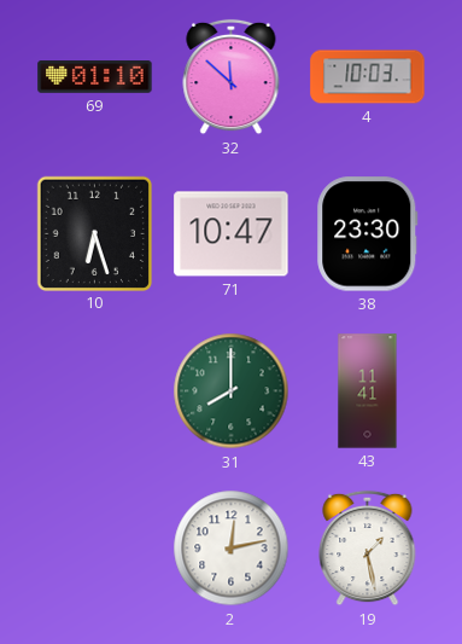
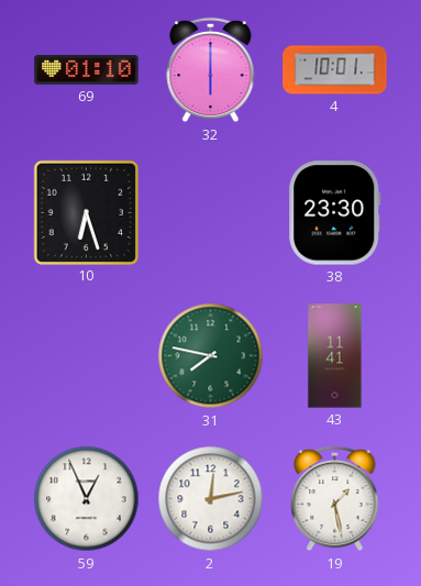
32: 11:52 -> 6:00 (211, 70)
4: 10:03 -> 10:01 (335, 70)
71: 10:47 -> none (232, 234)
31: 8:00 -> 7:47 (211, 356)
59: none -> 12:56 (87, 499)
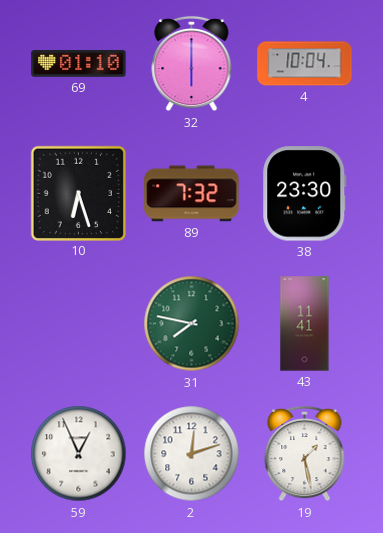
4: 10:01 -> 10:04 (305, 64)
89: none -> 7:32 (192, 194)
2: 12:13 -> 12:12 (192, 454)
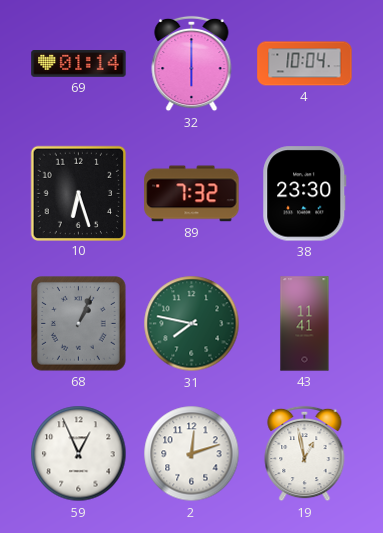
69: 01:10 -> 01:14 (79, 64)
68: none -> 1:04 (79, 324)
19: 1:28 -> 12:58 (305, 454)
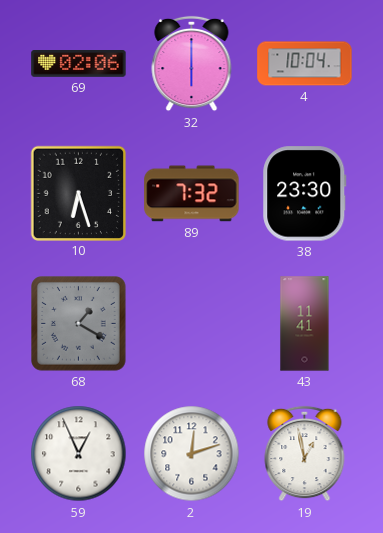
69: 01:14 -> 02:06 (79, 64)
68: 1:04 -> 1:20 (79, 324)
31: 7:47 -> none (192, 324)
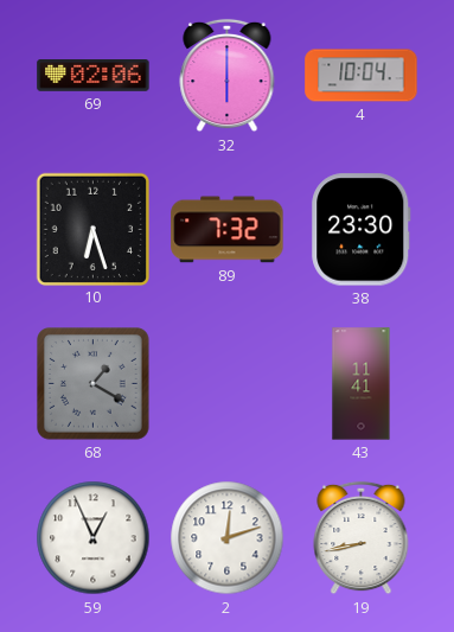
19: 12:58 -> 8:43 (362, 538)
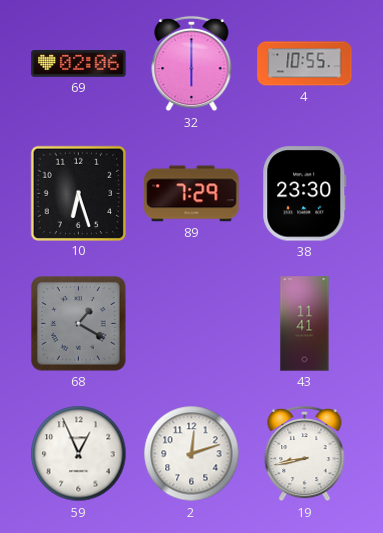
4: 10:04 -> 10:55 (305, 64)
89: 7:32 -> 7:29 (192, 194)
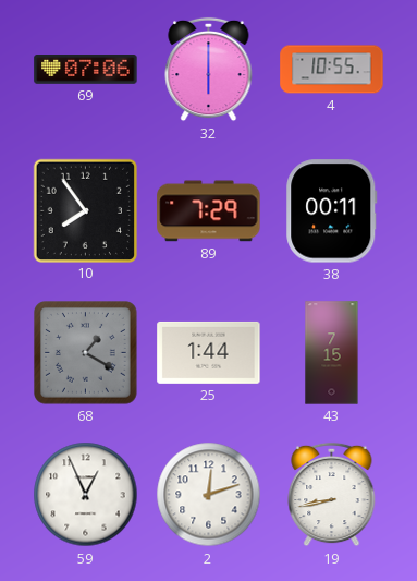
69: 02:06 -> 07:06 (86, 70)
10: 6:27 -> 7:54 (85, 210)
38: 23:30 -> 00:11 (332, 211)
25: none -> 1:44 (209, 352)
43: 11:41 -> 7:15 (332, 353)
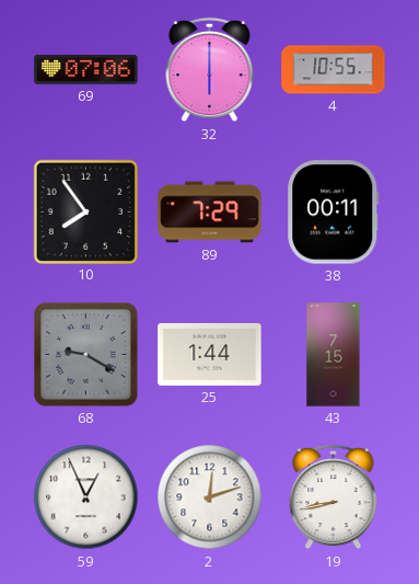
68: 1:20 -> 9:20 (86, 355)
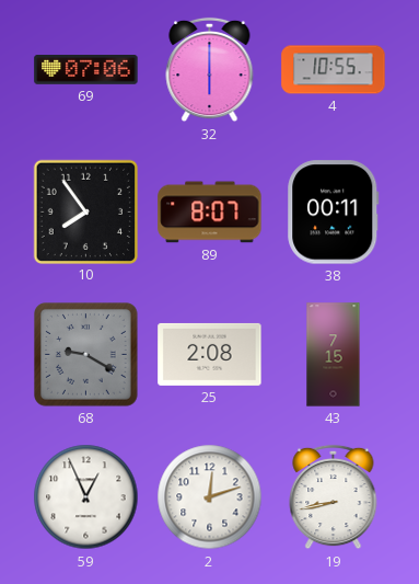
89: 7:29 -> 8:07 (210, 213)
25: 1:44 -> 2:08 (210, 354)
